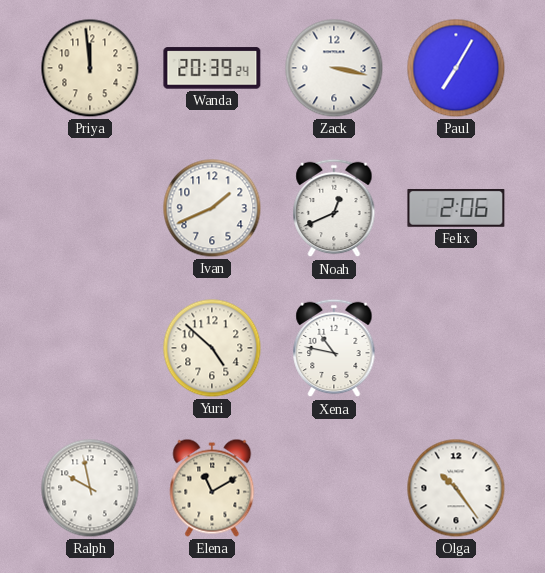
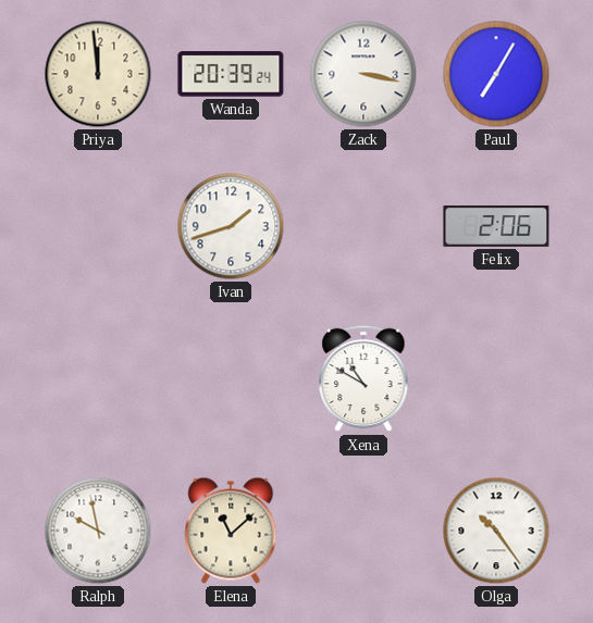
Ivan: 1:41 -> 1:42 (231, 226)
Noah: 12:41 -> none (334, 208)
Yuri: 4:52 -> none (212, 348)
Xena: 10:47 -> 10:50 (363, 378)
Elena: 11:10 -> 11:08 (231, 531)
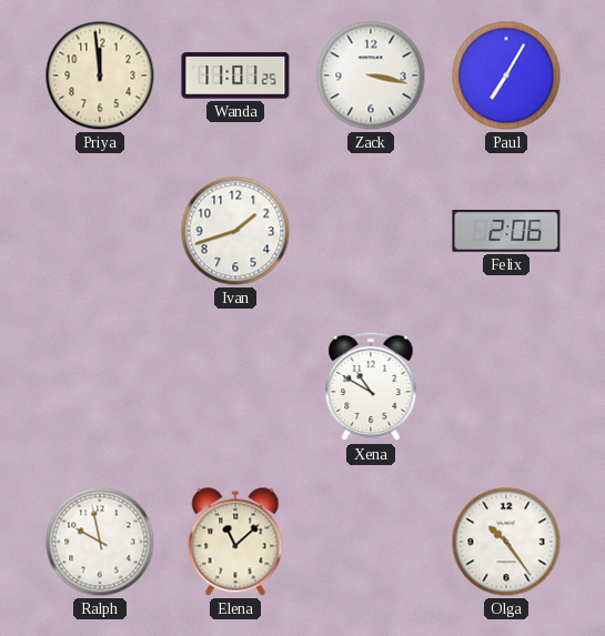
Wanda: 20:39 -> 11:01 (235, 75)
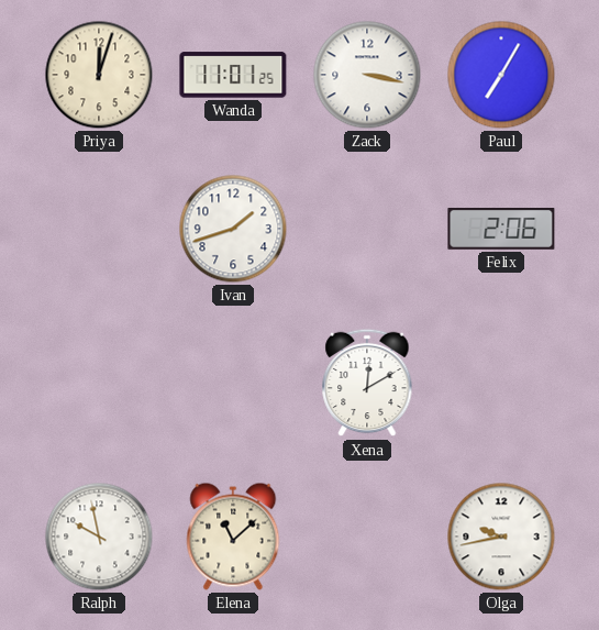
Priya: 11:59 -> 12:03 (99, 75)
Xena: 10:50 -> 12:10 (367, 383)
Olga: 10:24 -> 9:43 (501, 537)
